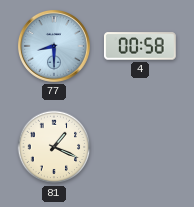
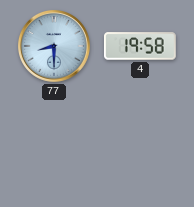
4: 00:58 -> 19:58 (141, 46)
81: 1:19 -> none (54, 147)
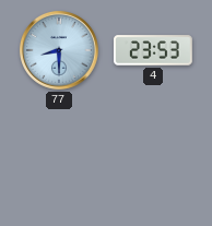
4: 19:58 -> 23:53 (154, 50)
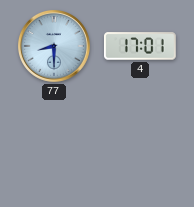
4: 23:53 -> 17:01 (141, 46)
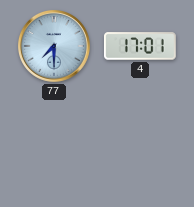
77: 8:30 -> 7:30 (54, 46)
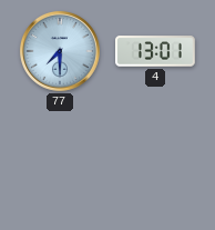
4: 17:01 -> 13:01 (156, 51)
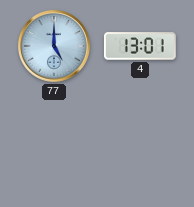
77: 7:30 -> 5:00 (54, 46)
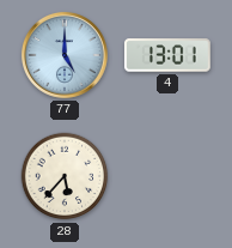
28: none -> 5:37 (65, 176)
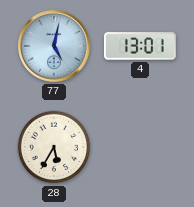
77: 5:00 -> 5:02 (54, 46)
28: 5:37 -> 5:35 (54, 147)
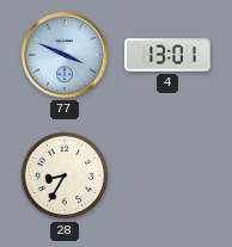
77: 5:02 -> 3:49 (65, 55)
28: 5:35 -> 8:35 (65, 175)
